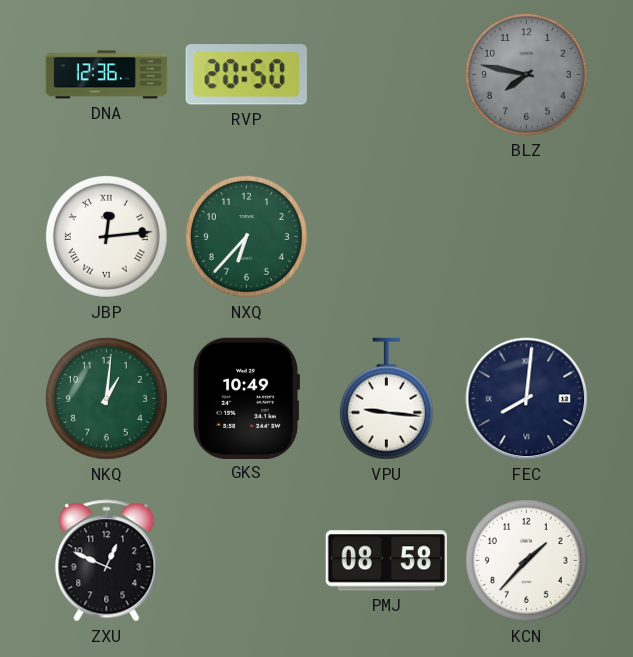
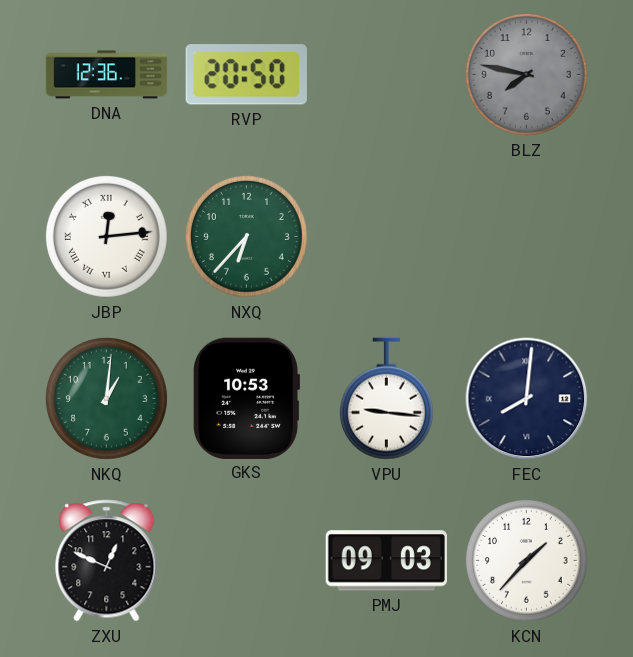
GKS: 10:49 -> 10:53 (246, 398)
PMJ: 08:58 -> 09:03 (386, 561)
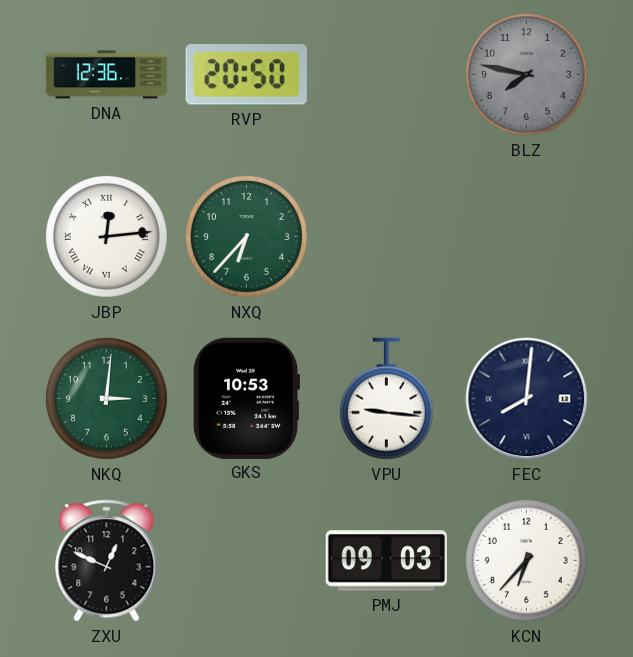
NKQ: 1:01 -> 3:01 (106, 398)
KCN: 1:37 -> 6:37 (526, 560)
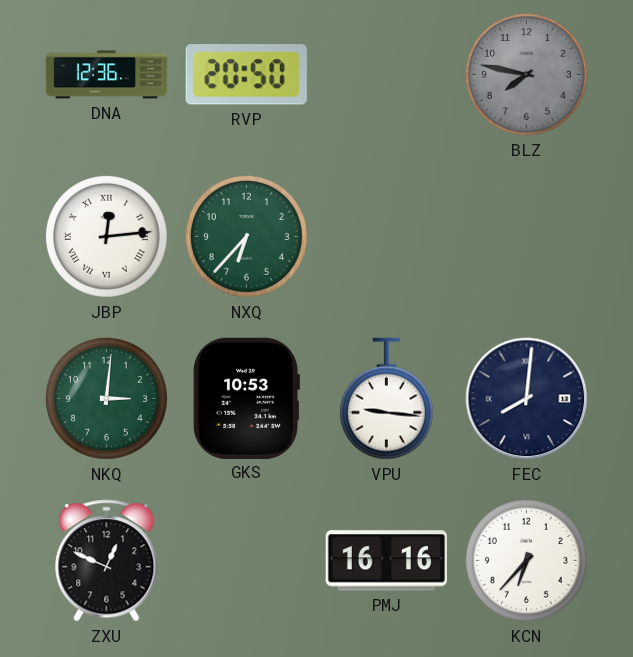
PMJ: 09:03 -> 16:16 (386, 561)
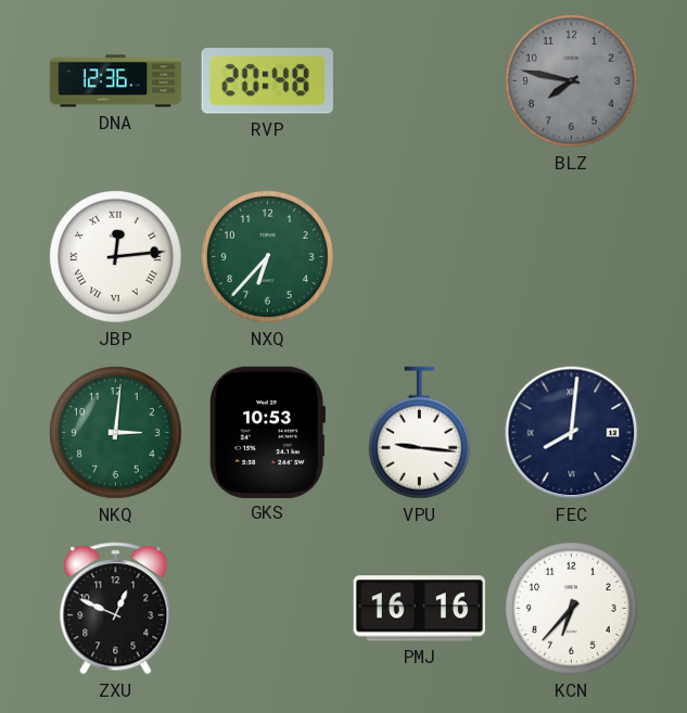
RVP: 20:50 -> 20:48 (267, 81)
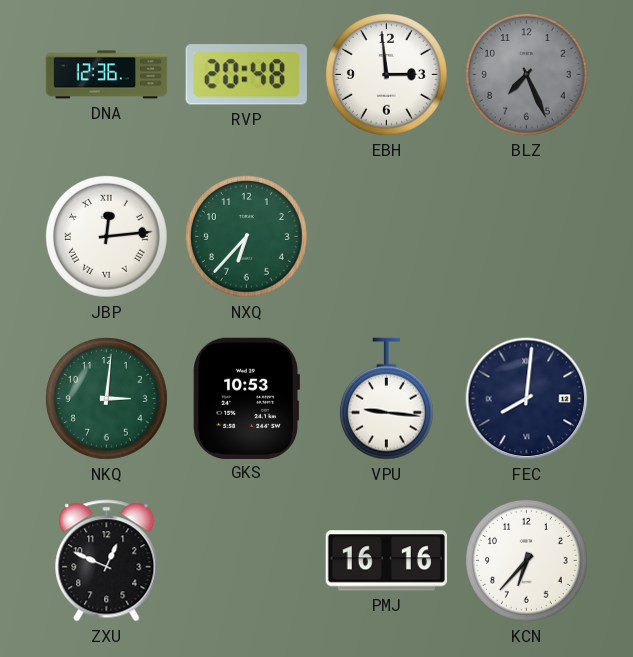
EBH: none -> 2:59 (386, 74)
BLZ: 7:47 -> 7:26 (526, 74)
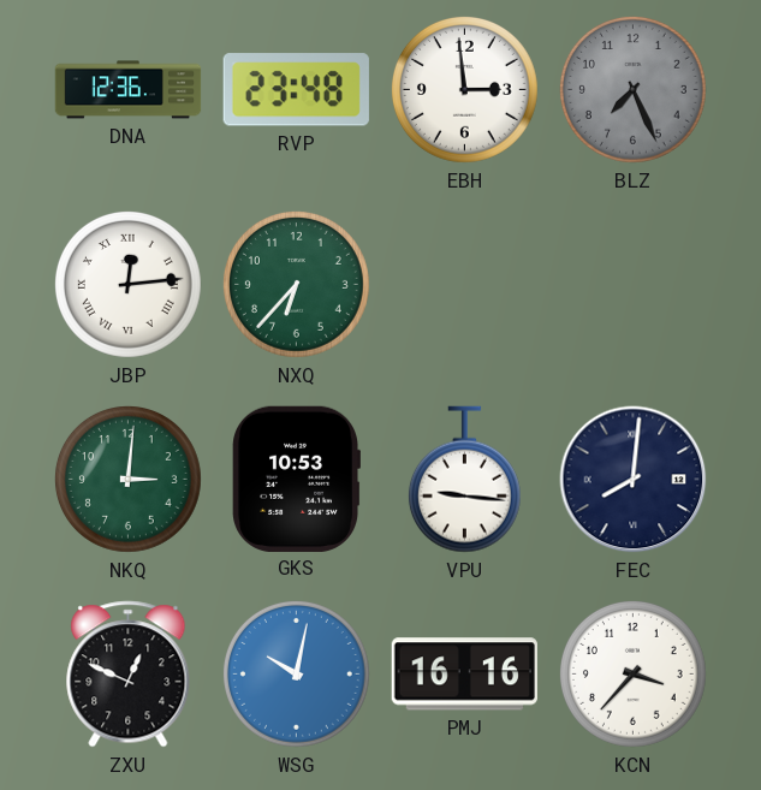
RVP: 20:48 -> 23:48 (296, 90)
WSG: none -> 10:02 (296, 673)
KCN: 6:37 -> 3:37 (632, 673)
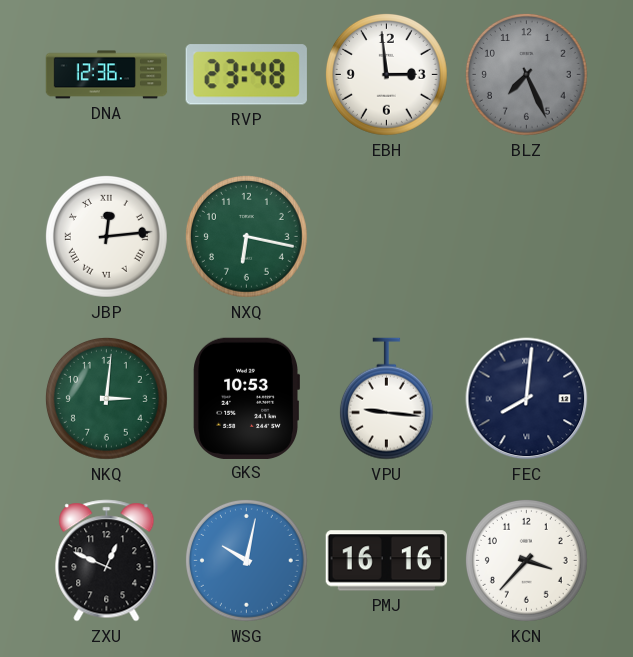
NXQ: 6:37 -> 6:17 (246, 236)
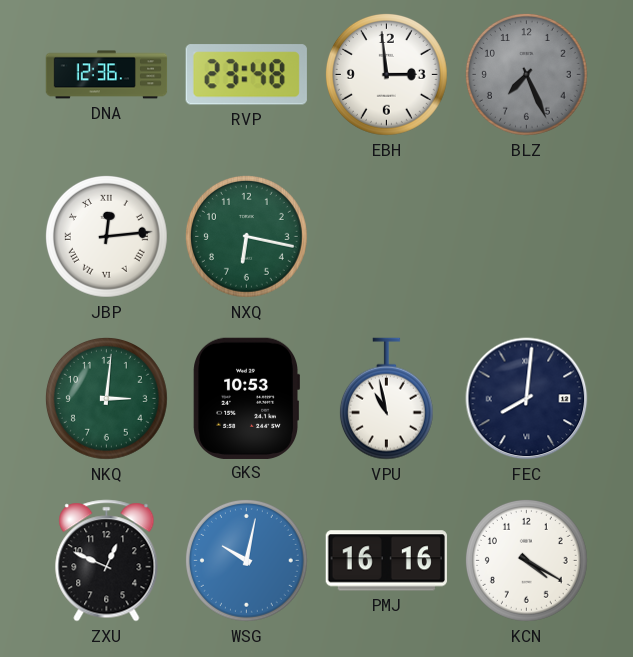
VPU: 9:16 -> 10:58 (386, 399)
KCN: 3:37 -> 4:20 (526, 560)
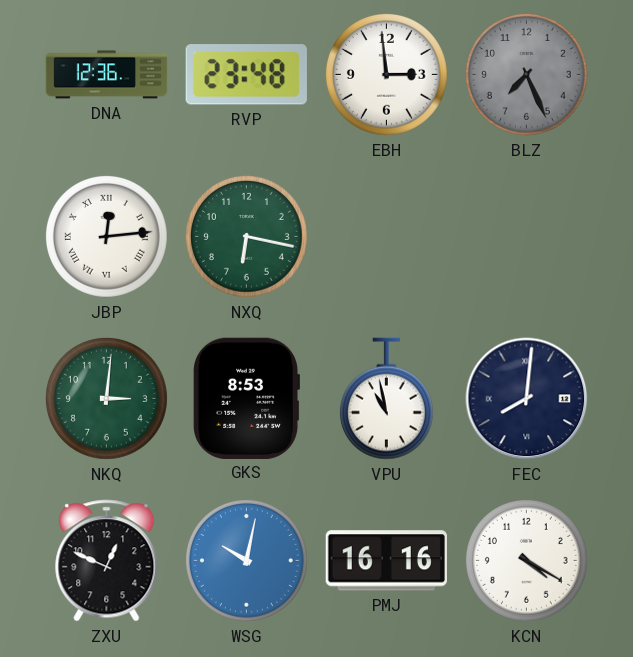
GKS: 10:53 -> 8:53 (246, 398)
